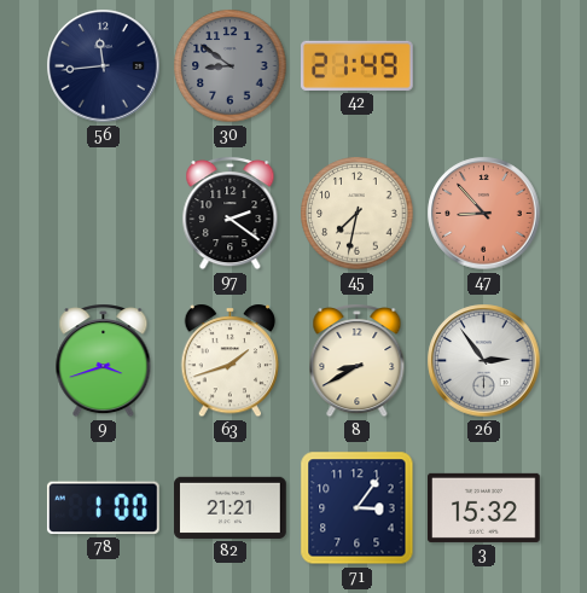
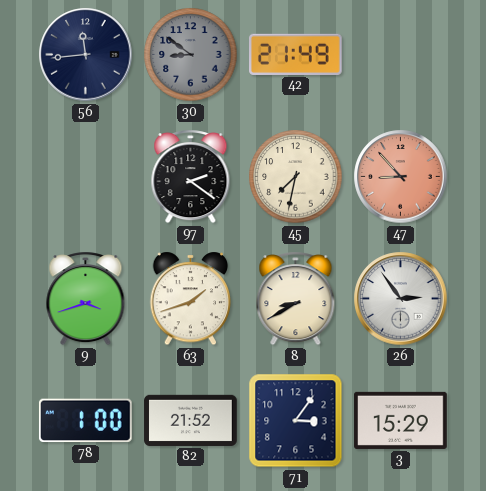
82: 21:21 -> 21:52 (191, 420)
3: 15:32 -> 15:29 (401, 420)
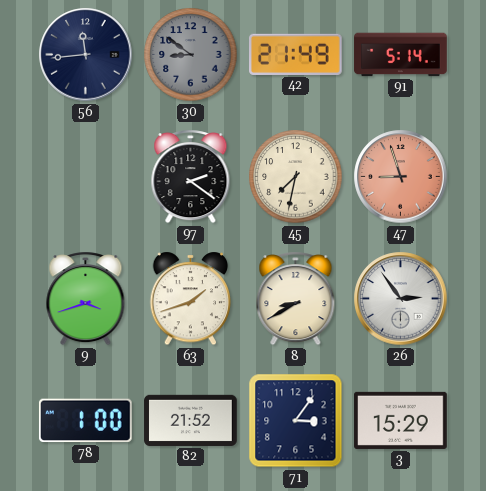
91: none -> 5:14 (401, 55)
47: 8:53 -> 8:57 (401, 177)
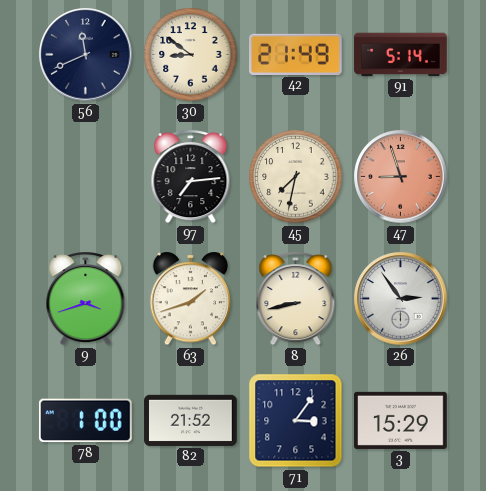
56: 11:44 -> 11:41 (86, 55)
30 dial: grey -> cream (191, 55)
97: 2:21 -> 7:14 (191, 177)
8: 8:40 -> 8:43 (296, 299)
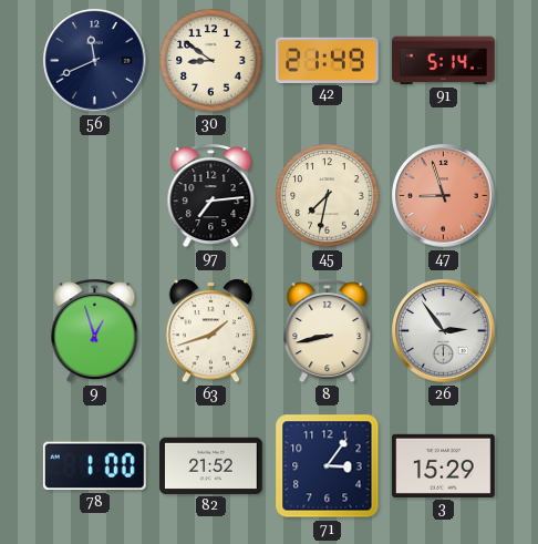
9: 3:42 -> 12:57 (95, 331)
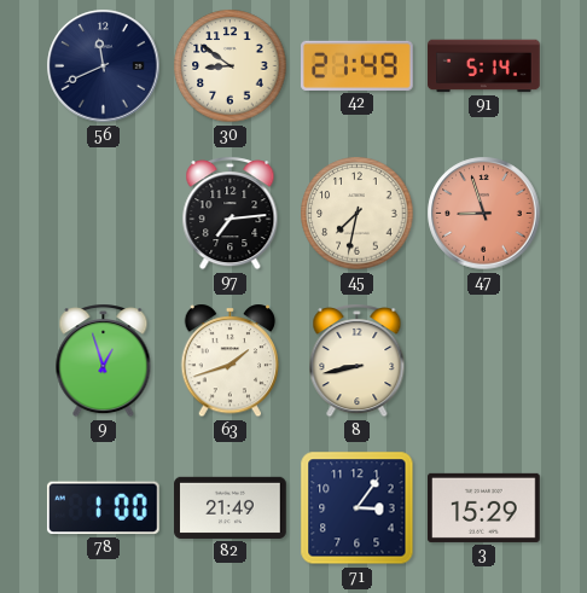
26: 2:54 -> none (444, 331)
82: 21:52 -> 21:49 (231, 507)
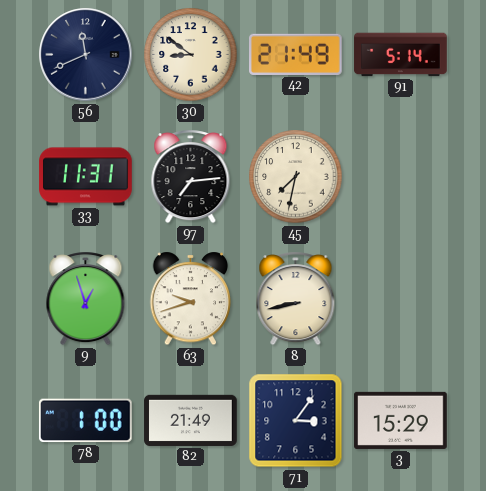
33: none -> 11:31 (86, 177)
47: 8:57 -> none (484, 214)
63: 1:42 -> 9:42 (191, 299)
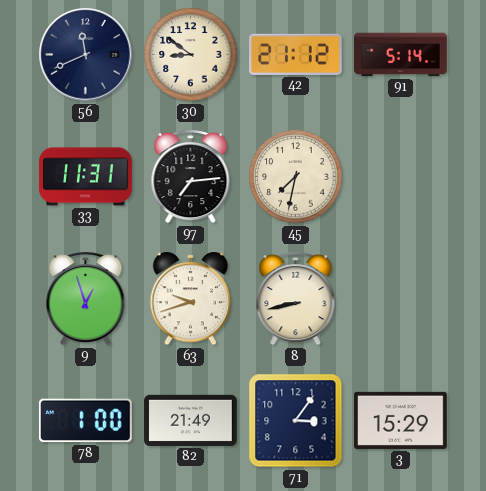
42: 21:49 -> 21:12 (296, 54)
